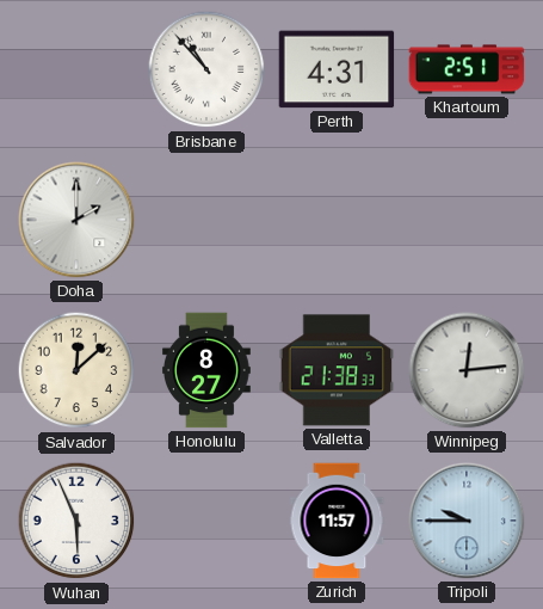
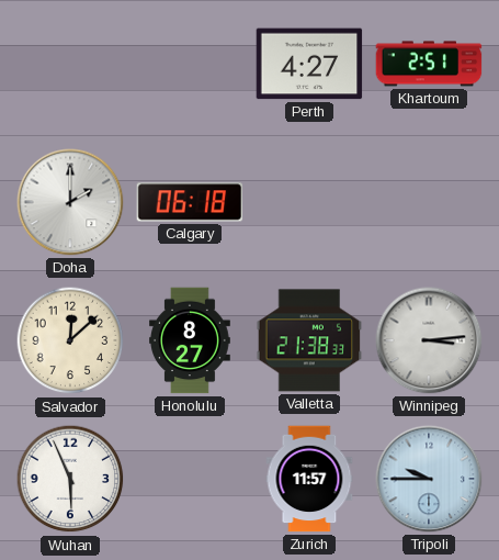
Brisbane: 10:53 -> none (206, 69)
Perth: 4:31 -> 4:27 (309, 64)
Calgary: none -> 06:18 (190, 202)
Winnipeg: 12:14 -> 3:14 (429, 340)
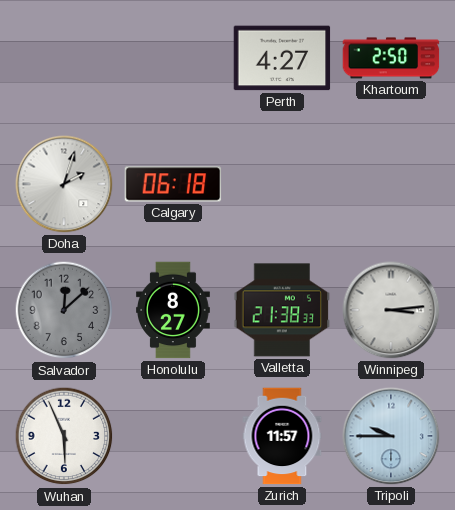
Khartoum: 2:51 -> 2:50 (391, 58)
Doha: 2:00 -> 2:03 (64, 184)
Salvador dial: cream -> grey (64, 310)
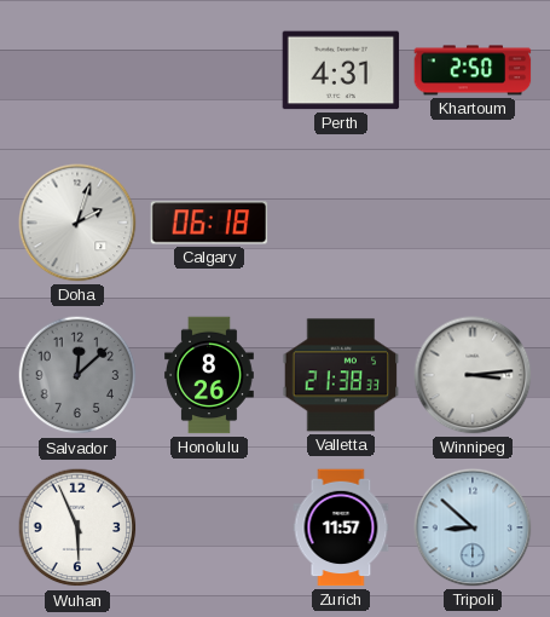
Perth: 4:27 -> 4:31 (341, 70)
Honolulu: 8:27 -> 8:26 (210, 375)
Tripoli: 9:45 -> 8:52 (473, 527)
